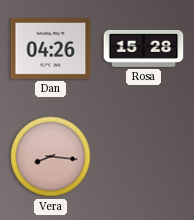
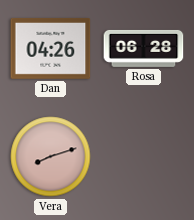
Rosa: 15:28 -> 06:28 (144, 48)
Vera: 8:16 -> 8:12 (51, 157)
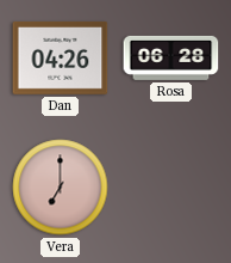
Vera: 8:12 -> 7:00 (61, 188)
